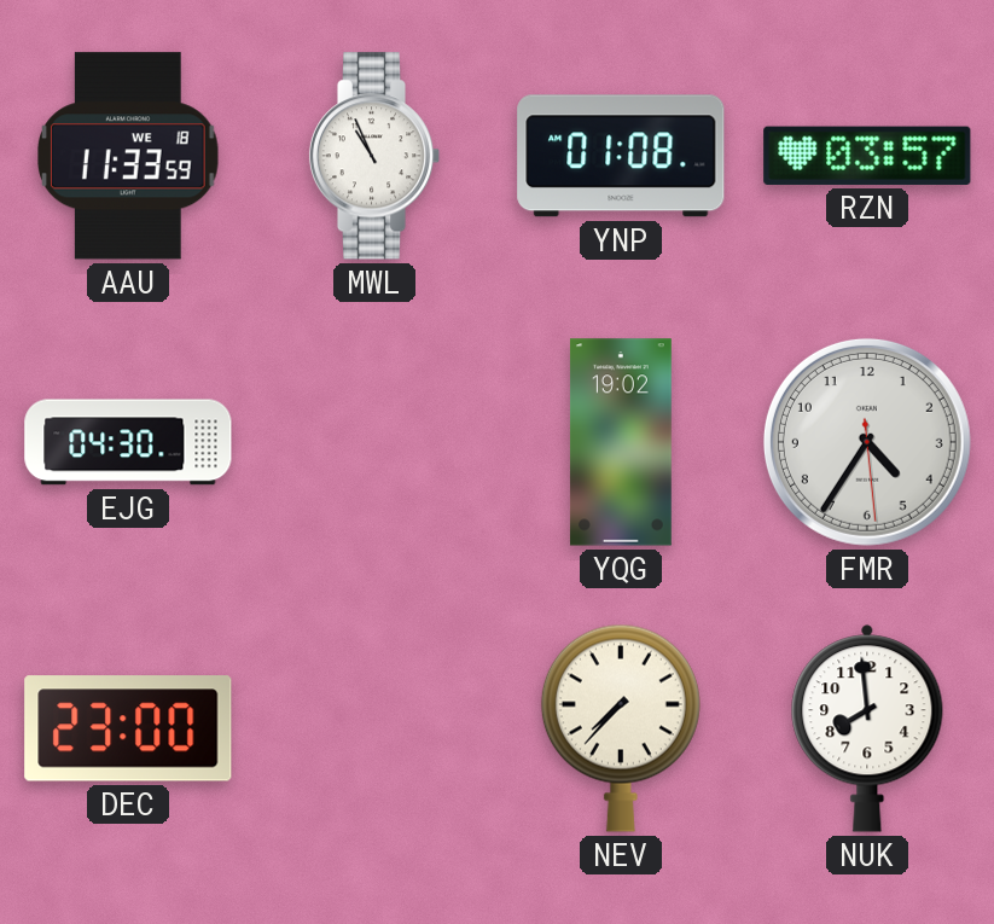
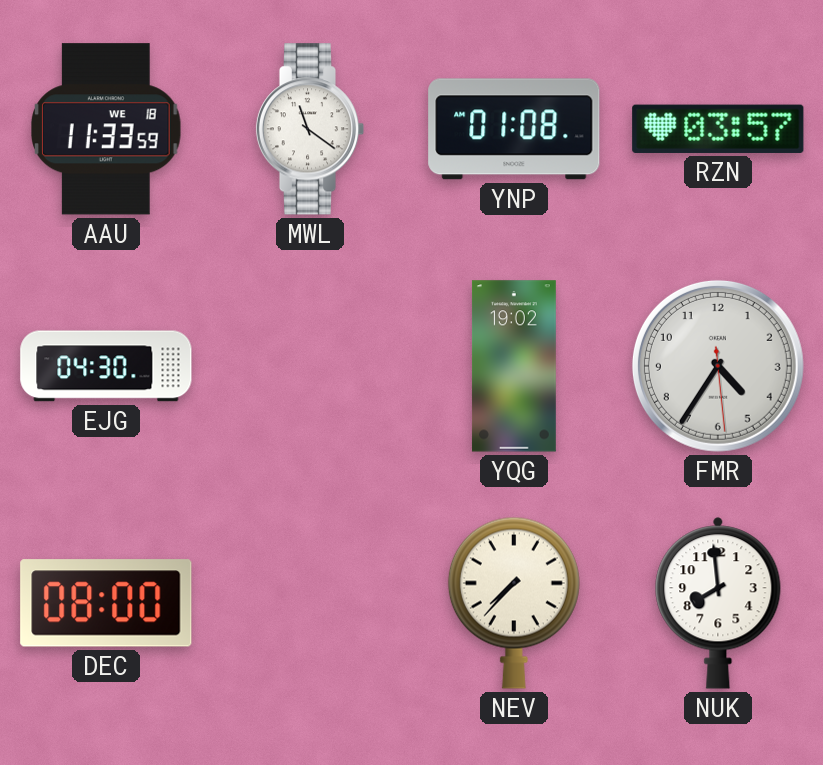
MWL: 10:56 -> 11:21 (310, 129)
DEC: 23:00 -> 08:00 (106, 603)
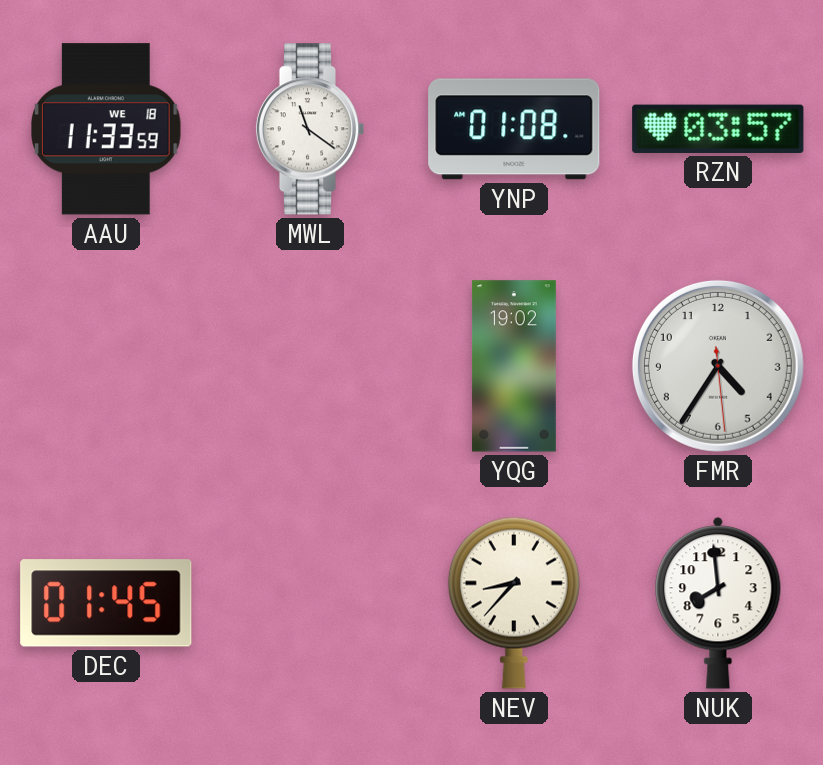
EJG: 04:30 -> none (106, 366)
DEC: 08:00 -> 01:45 (106, 603)
NEV: 7:37 -> 8:37 (514, 603)
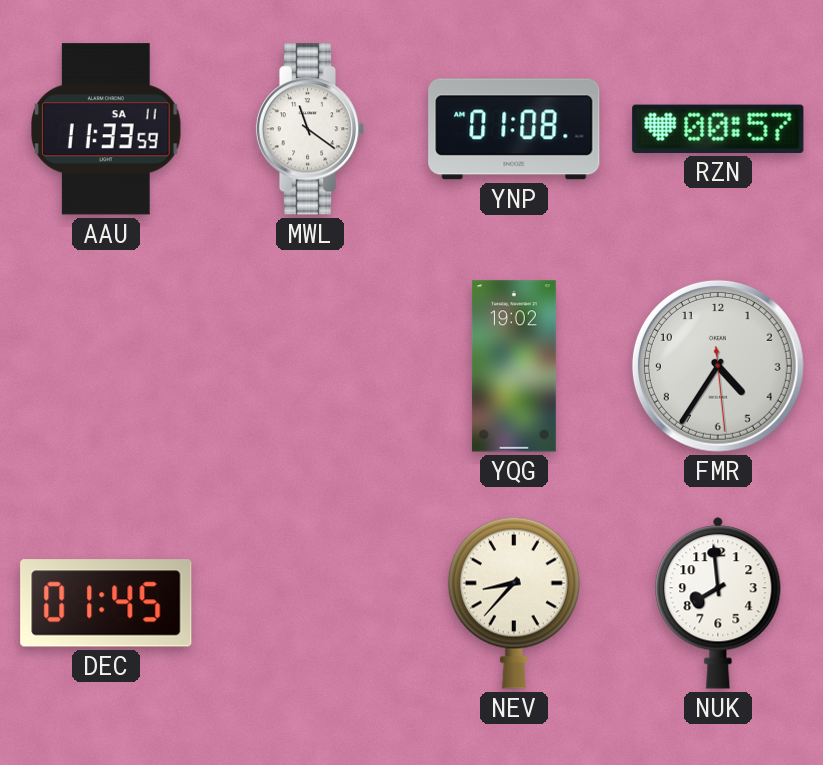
AAU date: WE 18 -> SA 11 (107, 129)
RZN: 03:57 -> 00:57 (718, 129)
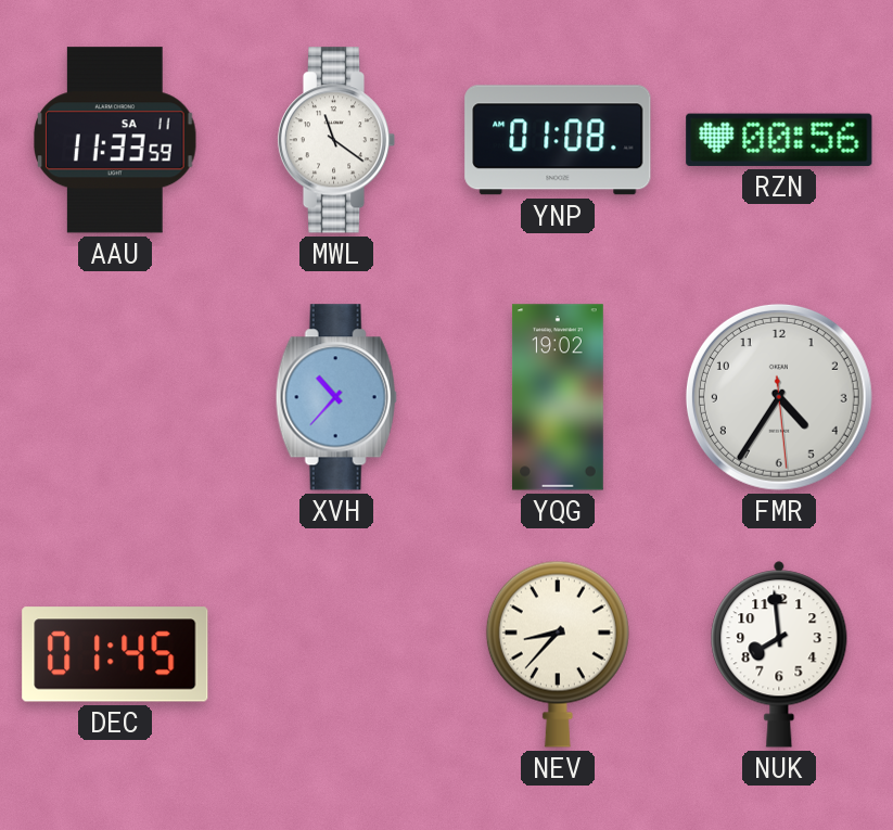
RZN: 00:57 -> 00:56 (779, 140)
XVH: none -> 10:37 (336, 397)
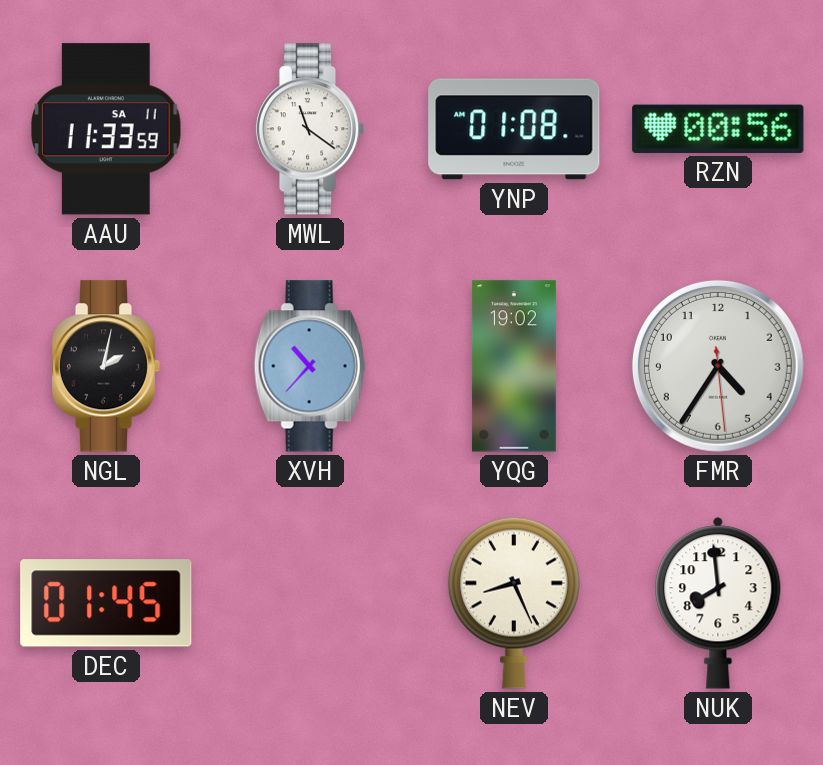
NGL: none -> 2:02 (106, 366)
NEV: 8:37 -> 8:26 (514, 603)
